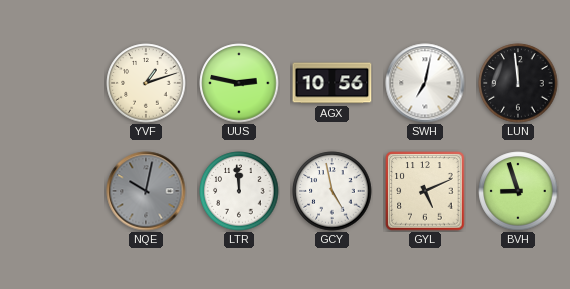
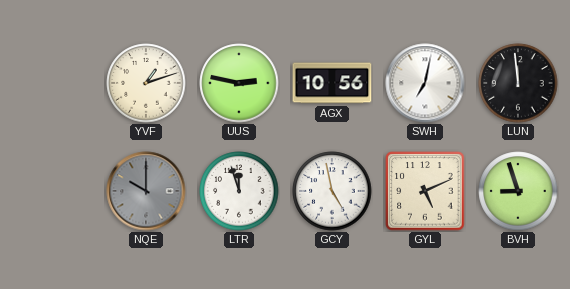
NQE: 10:02 -> 10:00 (146, 191)
LTR: 11:59 -> 11:57 (239, 191)
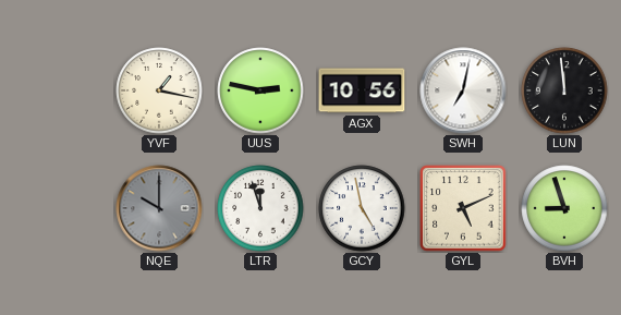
YVF: 1:12 -> 1:17 (159, 90)
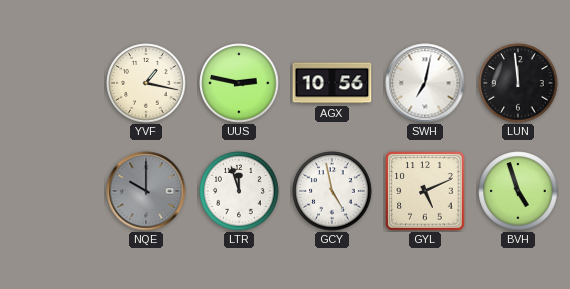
BVH: 8:57 -> 4:57 (518, 191)
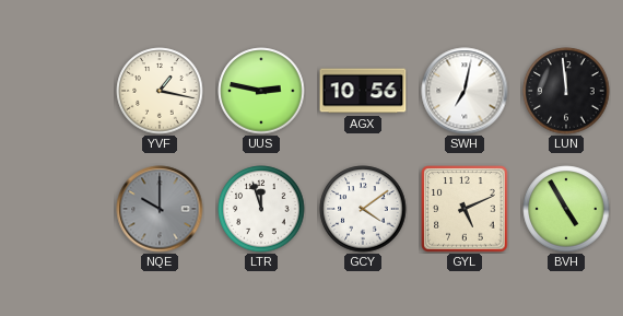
GCY: 4:58 -> 4:09 (363, 209)
BVH: 4:57 -> 4:55 (566, 209)
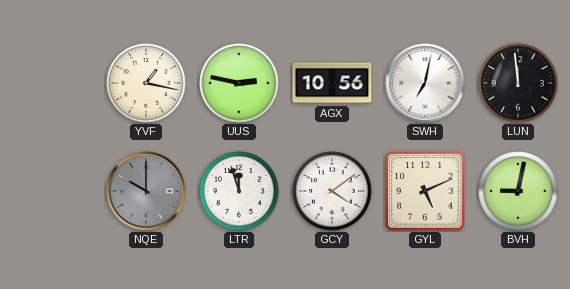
BVH: 4:55 -> 9:02 (518, 191)
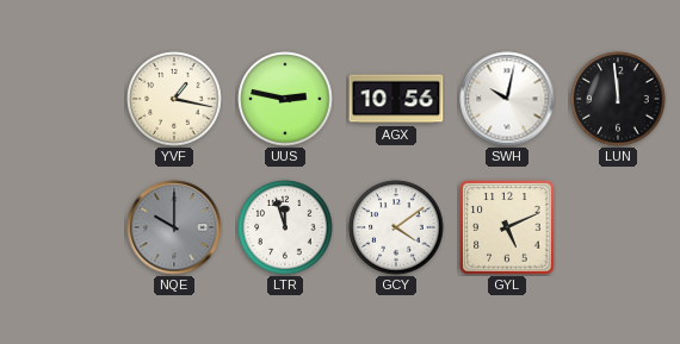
SWH: 7:02 -> 10:02 (507, 99)
BVH: 9:02 -> none (518, 191)
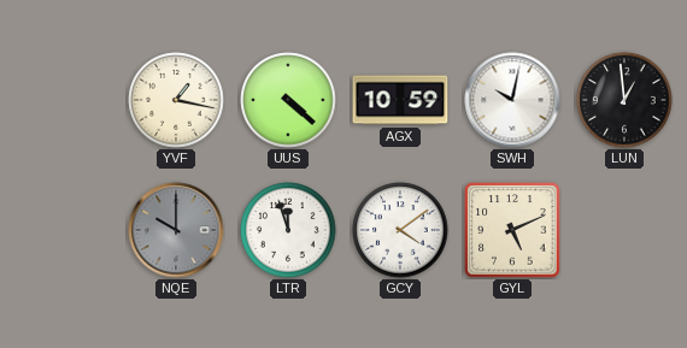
UUS: 2:47 -> 4:22 (288, 100)
AGX: 10:56 -> 10:59 (400, 100)
LUN: 11:59 -> 12:59 (624, 100)
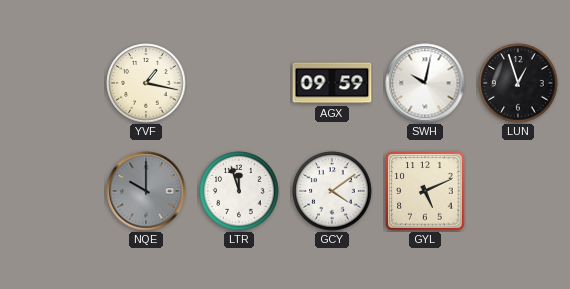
UUS: 4:22 -> none (288, 100)
AGX: 10:59 -> 09:59 (332, 83)
LUN: 12:59 -> 12:57 (518, 83)
